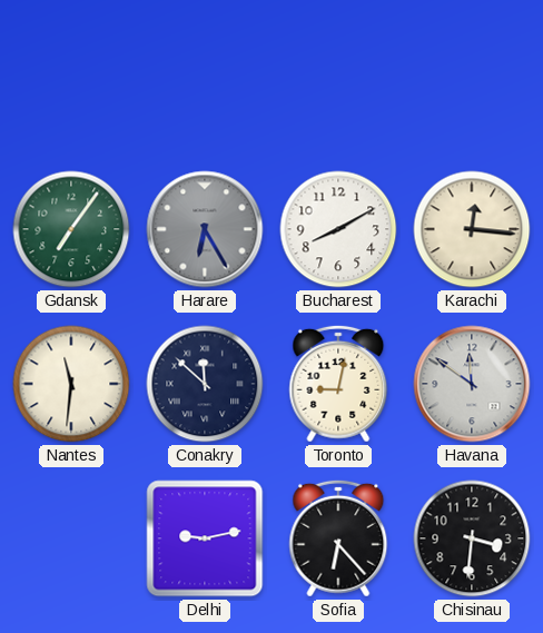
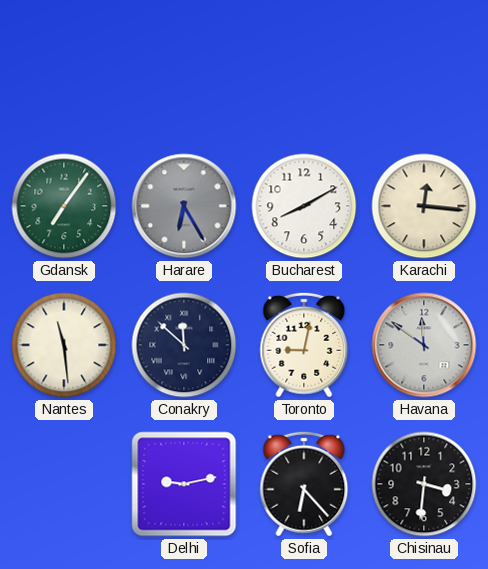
Nantes: 11:31 -> 11:29 (64, 345)
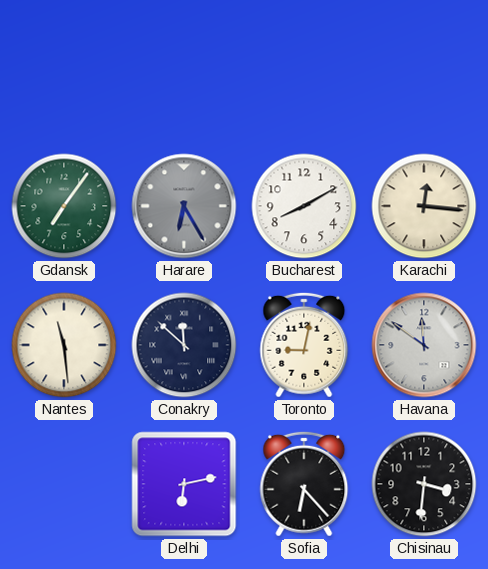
Delhi: 9:13 -> 6:13 (184, 484)
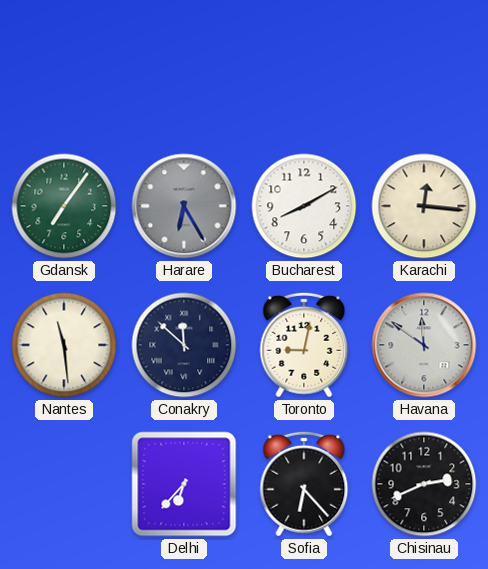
Delhi: 6:13 -> 6:37 (184, 484)
Chisinau: 3:31 -> 2:41 (424, 484)
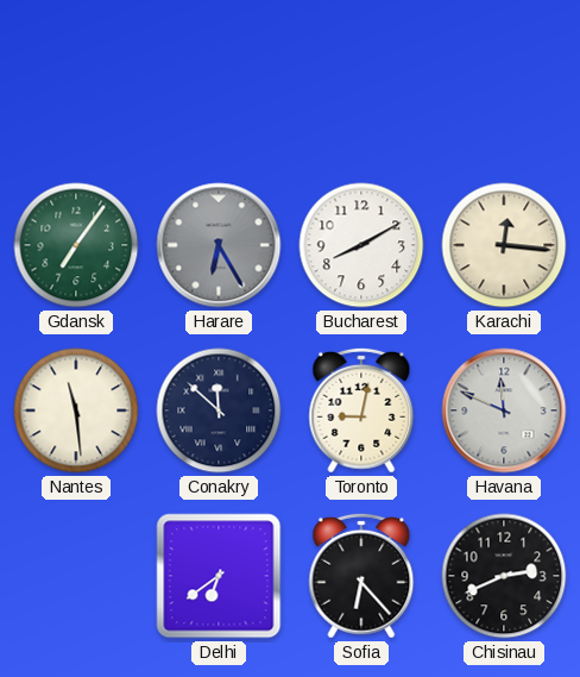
Havana: 11:51 -> 11:49 (504, 410)
Delhi: 6:37 -> 6:39 (219, 576)
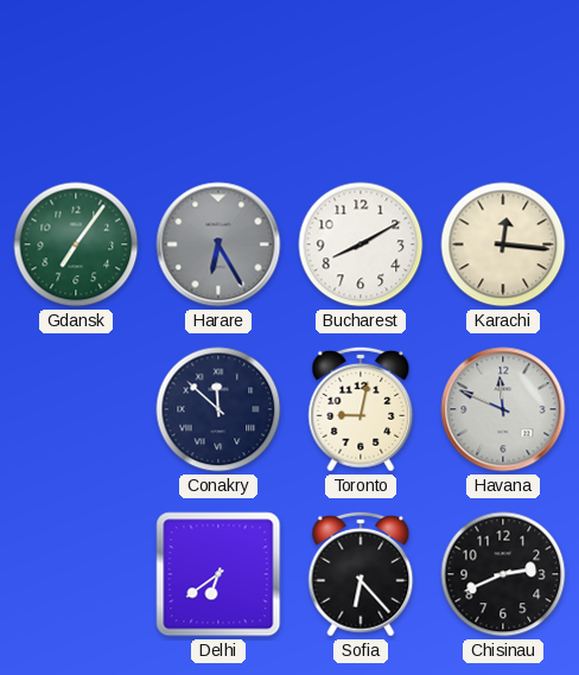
Nantes: 11:29 -> none (76, 410)
